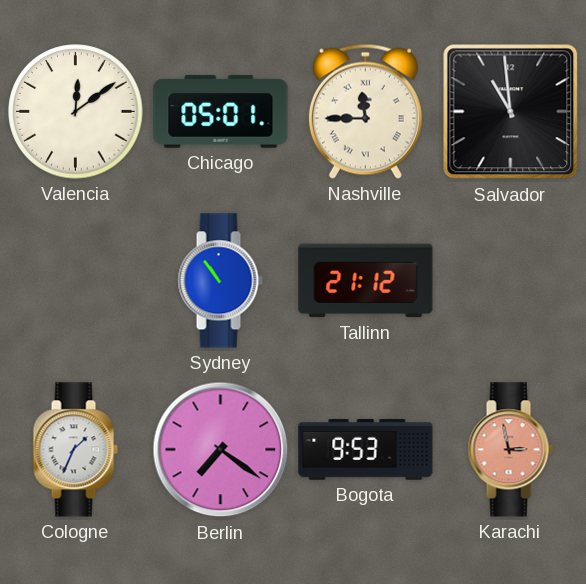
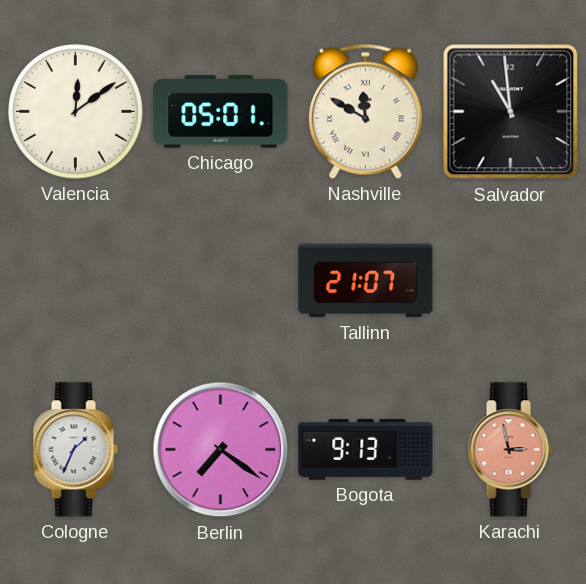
Nashville: 11:45 -> 11:50 (365, 111)
Sydney: 10:54 -> none (220, 281)
Tallinn: 21:12 -> 21:07 (366, 281)
Bogota: 9:53 -> 9:13 (366, 450)
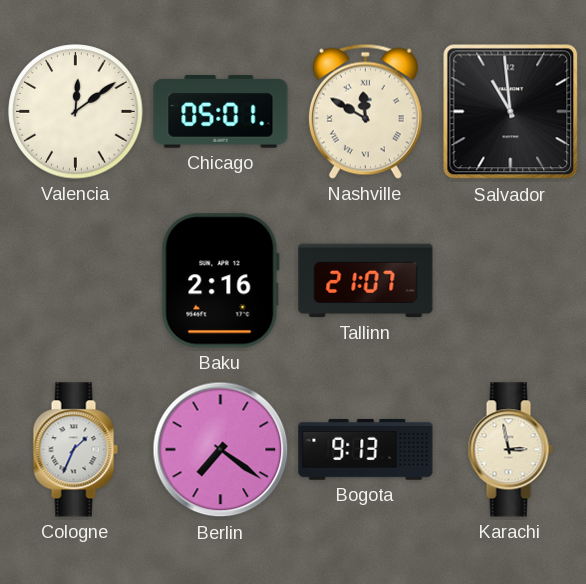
Baku: none -> 2:16 (220, 281)
Karachi dial: salmon -> cream (510, 450)
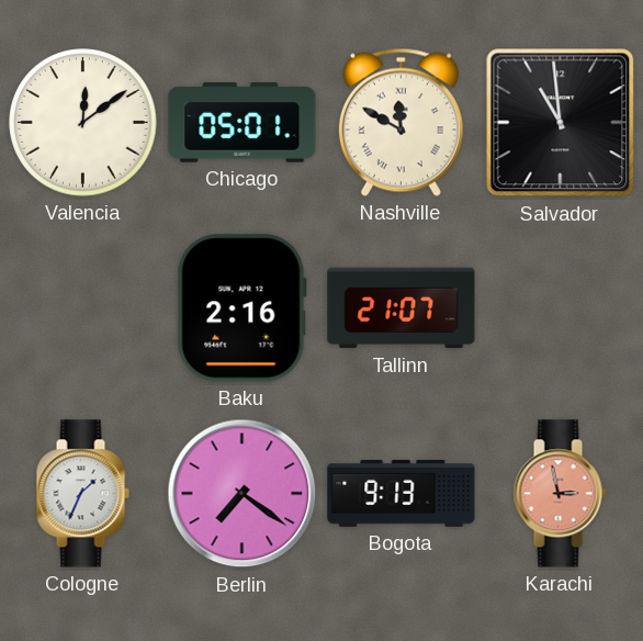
Karachi dial: cream -> salmon (560, 494)
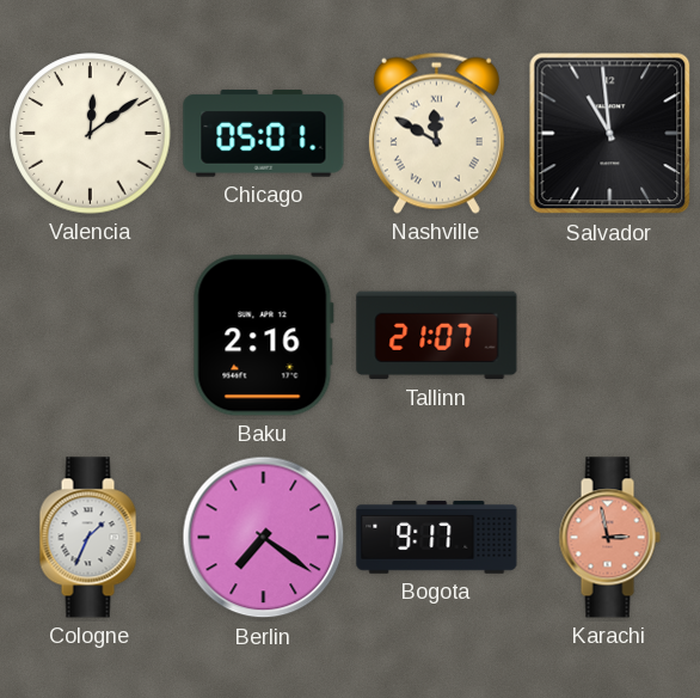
Bogota: 9:13 -> 9:17 (437, 538)
